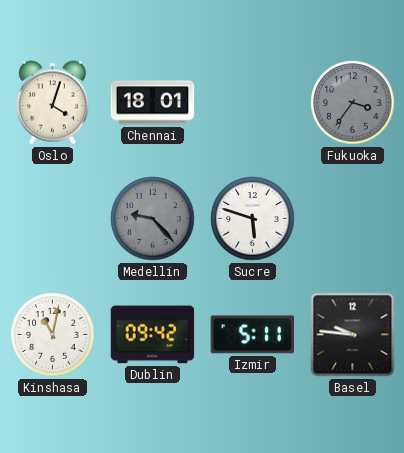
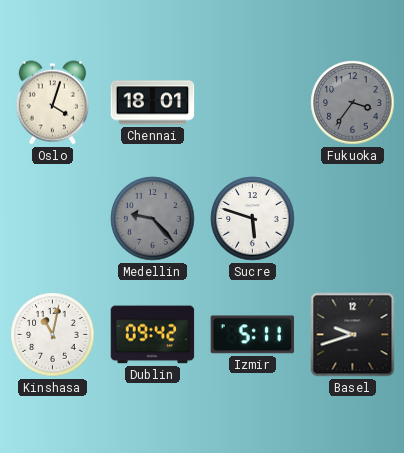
Basel: 9:46 -> 9:42 (353, 335)
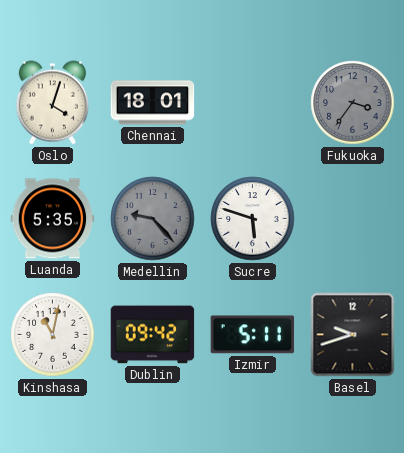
Luanda: none -> 5:35 (53, 219)
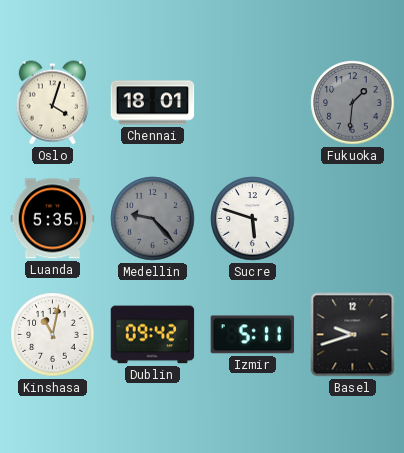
Fukuoka: 3:36 -> 1:31 (353, 103)
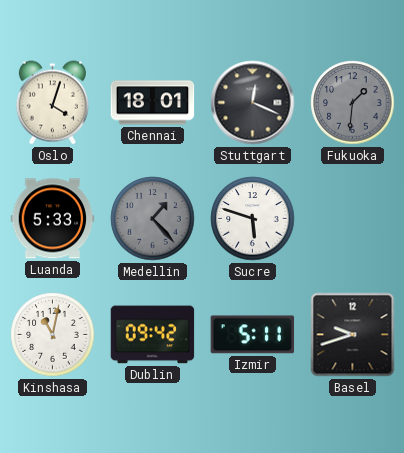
Stuttgart: none -> 12:19 (253, 103)
Luanda: 5:35 -> 5:33 (53, 219)
Medellin: 9:23 -> 1:23 (153, 219)
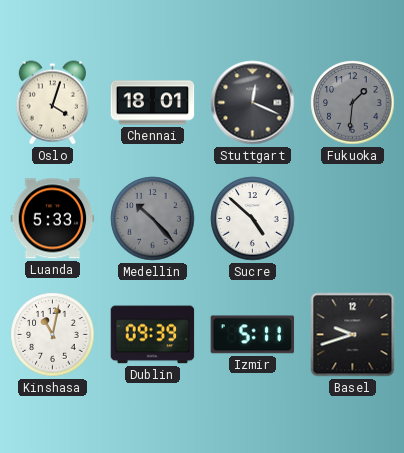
Medellin: 1:23 -> 10:23 (153, 219)
Sucre: 5:48 -> 4:52 (253, 219)
Dublin: 09:42 -> 09:39 (153, 335)
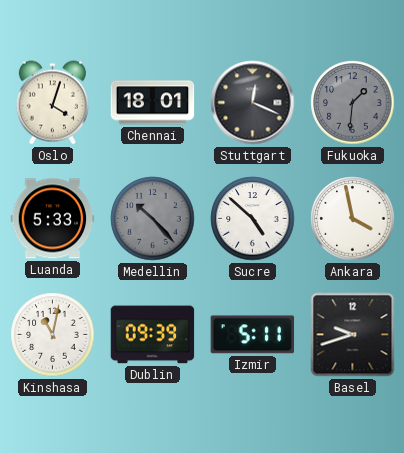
Ankara: none -> 3:58 (353, 219)
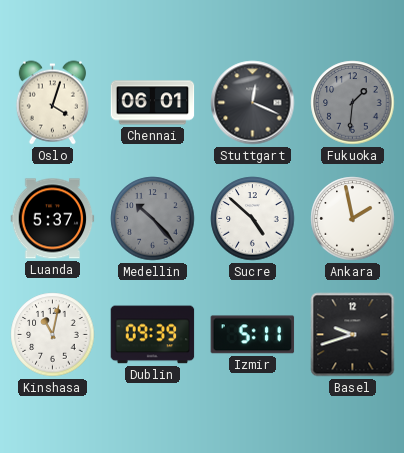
Chennai: 18:01 -> 06:01 (153, 103)
Luanda: 5:33 -> 5:37 (53, 219)
Ankara: 3:58 -> 1:58 (353, 219)
